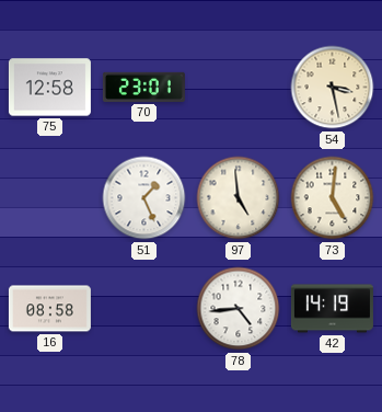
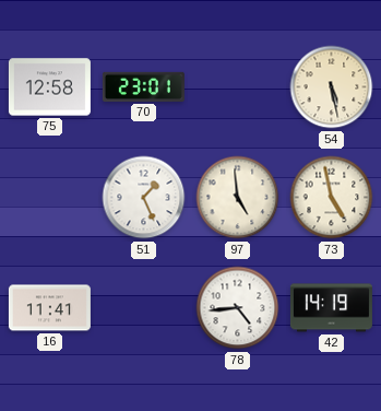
54: 3:28 -> 5:28 (332, 87)
73: 5:01 -> 4:58 (332, 198)
16: 08:58 -> 11:41 (49, 308)
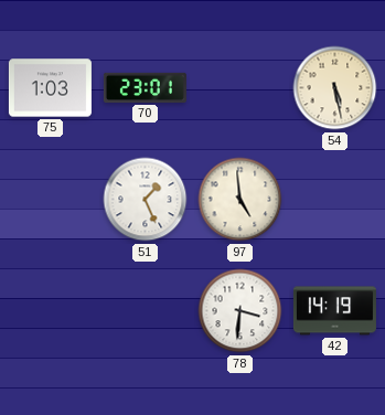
75: 12:58 -> 1:03 (50, 88)
73: 4:58 -> none (332, 198)
16: 11:41 -> none (49, 308)
78: 4:44 -> 3:31 (240, 311)
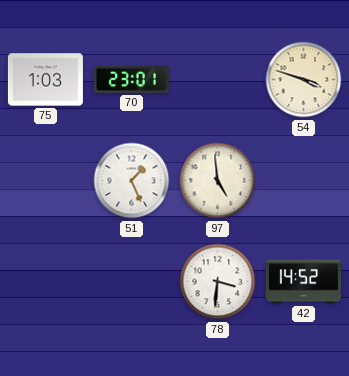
54: 5:28 -> 3:48 (304, 80)
42: 14:19 -> 14:52 (303, 282)
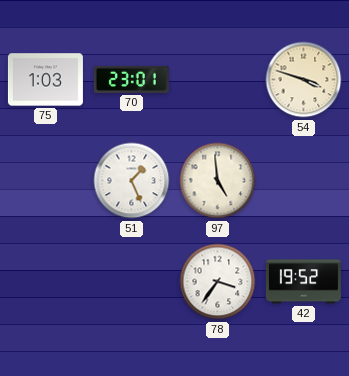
78: 3:31 -> 3:36 (218, 282)
42: 14:52 -> 19:52 (303, 282)
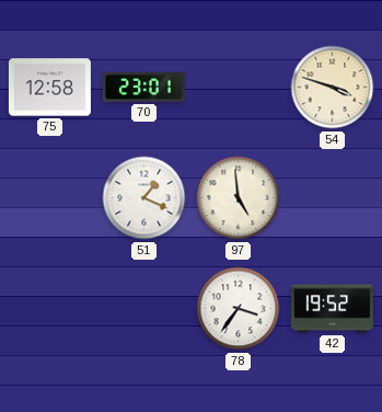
75: 1:03 -> 12:58 (49, 88)
51: 1:26 -> 1:19 (144, 198)
